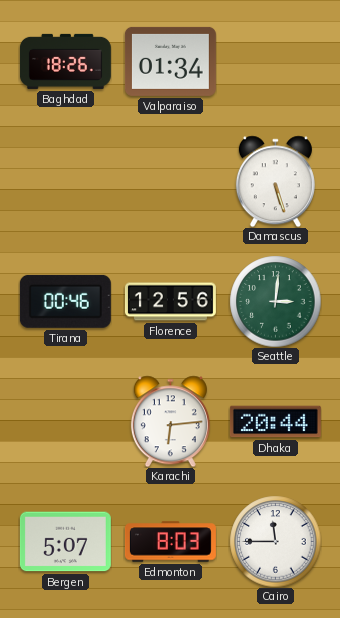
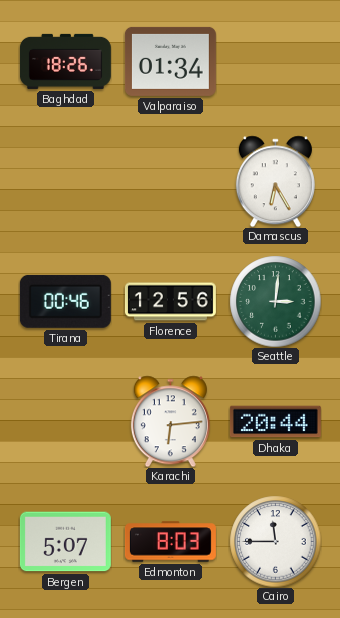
Damascus: 5:27 -> 6:25 (275, 181)
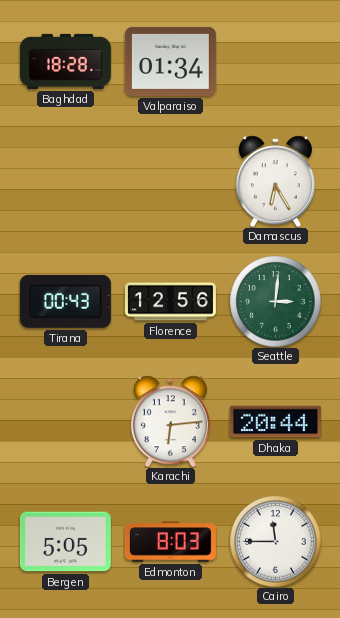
Baghdad: 18:26 -> 18:28 (65, 61)
Tirana: 00:46 -> 00:43 (65, 301)
Bergen: 5:07 -> 5:05 (65, 542)
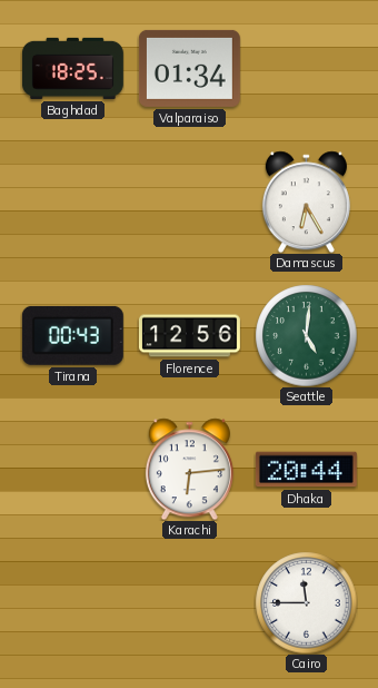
Baghdad: 18:28 -> 18:25 (72, 68)
Seattle: 3:01 -> 5:01 (306, 335)
Bergen: 5:05 -> none (65, 542)
Edmonton: 8:03 -> none (170, 542)
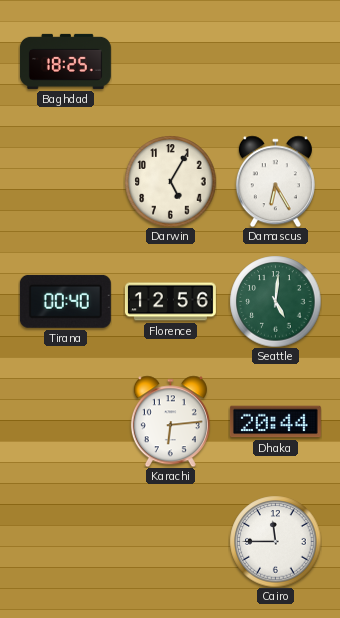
Valparaiso: 01:34 -> none (189, 68)
Darwin: none -> 5:05 (170, 181)
Tirana: 00:43 -> 00:40 (65, 301)
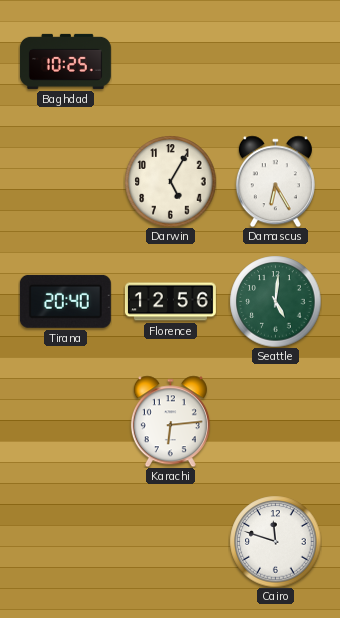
Baghdad: 18:25 -> 10:25 (65, 61)
Tirana: 00:40 -> 20:40 (65, 301)
Dhaka: 20:44 -> none (275, 422)
Cairo: 11:45 -> 11:48 (275, 541)
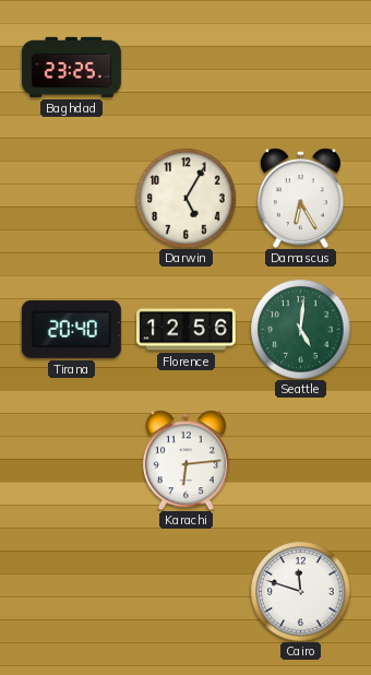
Baghdad: 10:25 -> 23:25 (71, 67)
